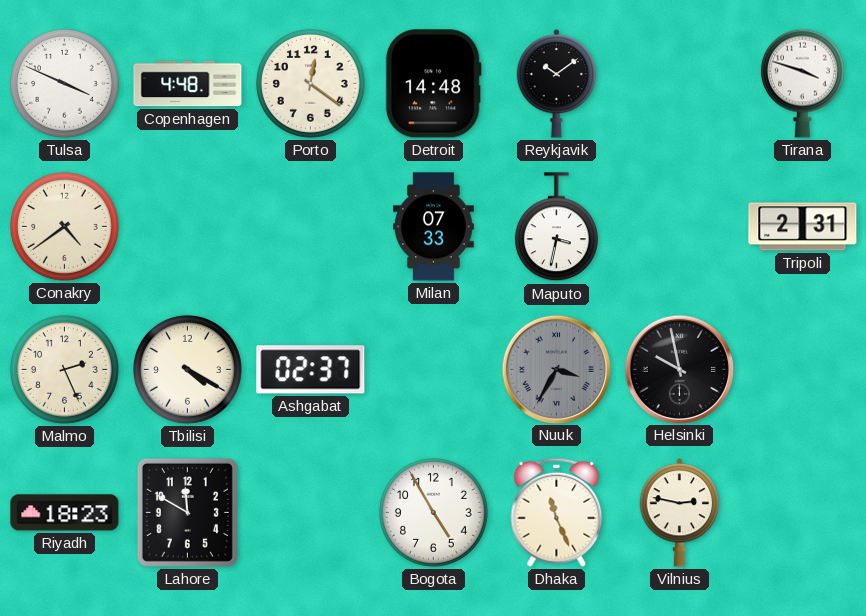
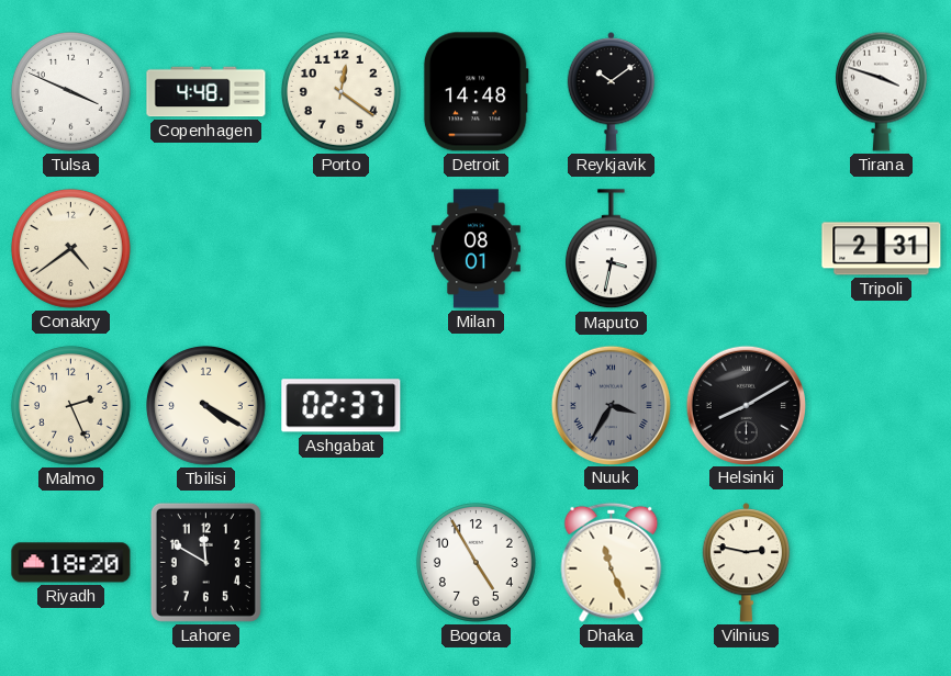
Milan: 07:33 -> 08:01 (477, 249)
Helsinki: 9:58 -> 8:10 (746, 405)
Riyadh: 18:23 -> 18:20 (71, 563)
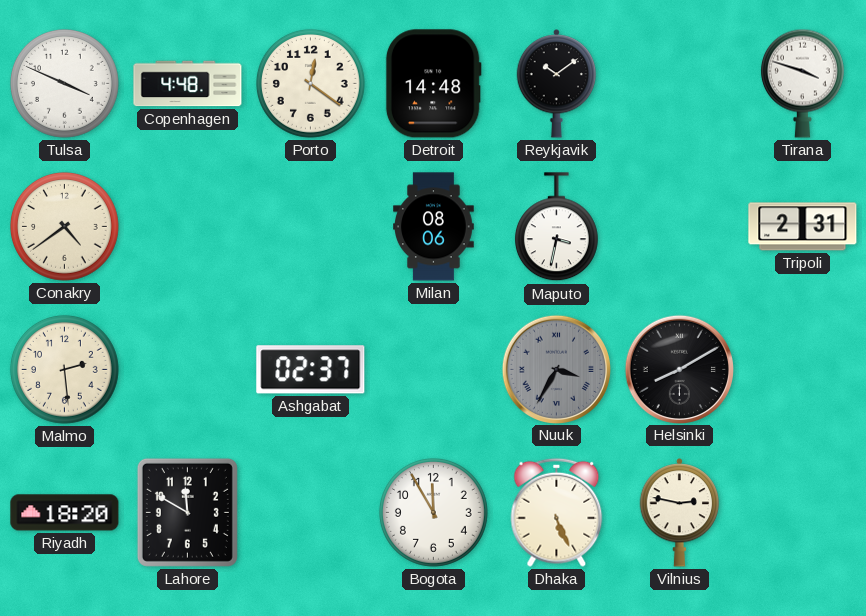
Milan: 08:01 -> 08:06 (434, 227)
Malmo: 2:26 -> 2:29 (64, 369)
Tbilisi: 4:20 -> none (205, 405)
Bogota: 4:55 -> 11:55 (433, 512)
Dhaka: 11:26 -> 5:26 (557, 512)
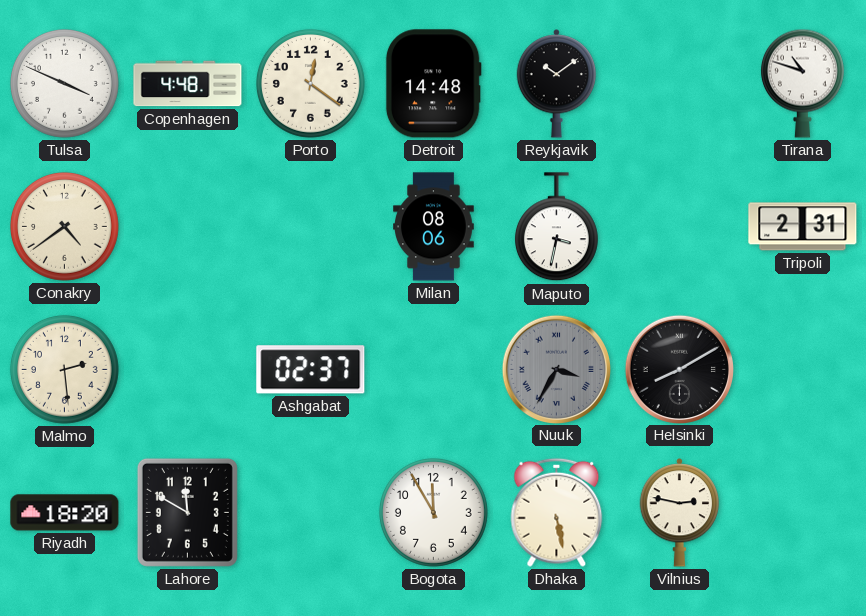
Tirana: 3:48 -> 10:48 (802, 83)
Dhaka: 5:26 -> 5:28 (557, 512)
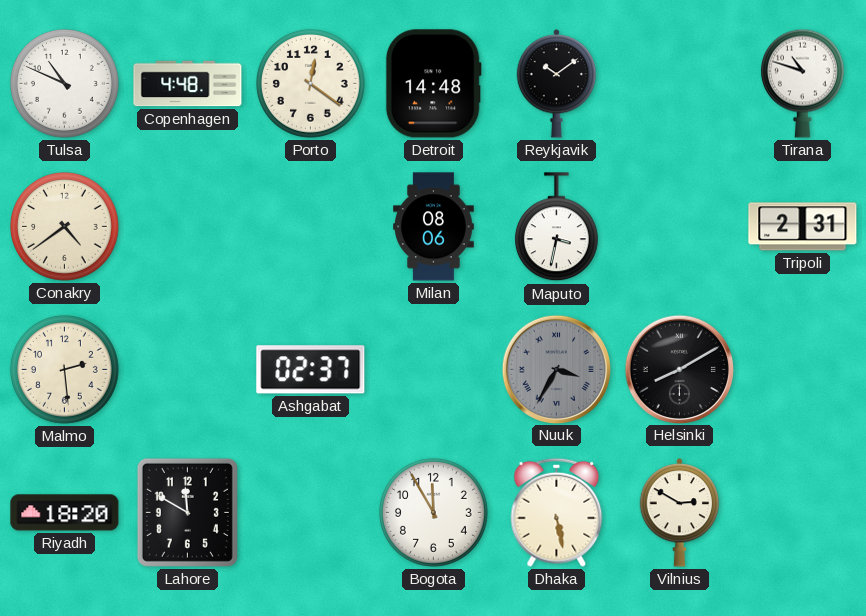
Tulsa: 3:49 -> 10:49 (64, 83)
Vilnius: 2:47 -> 2:50 (680, 513)
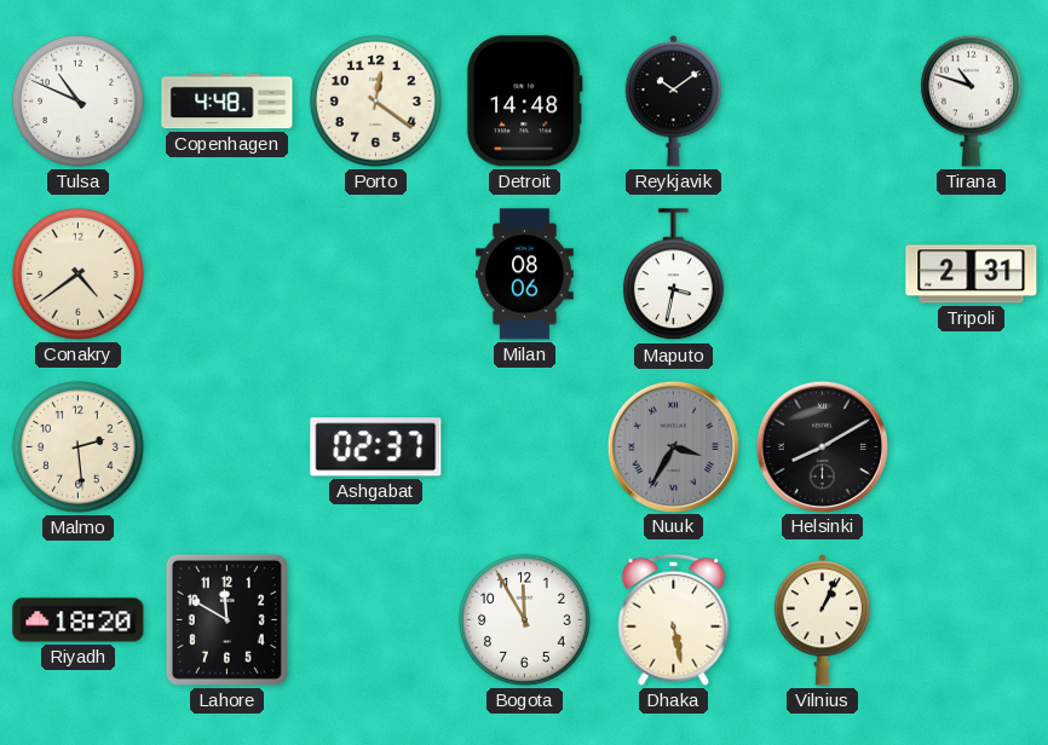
Vilnius: 2:50 -> 1:04 (823, 620)
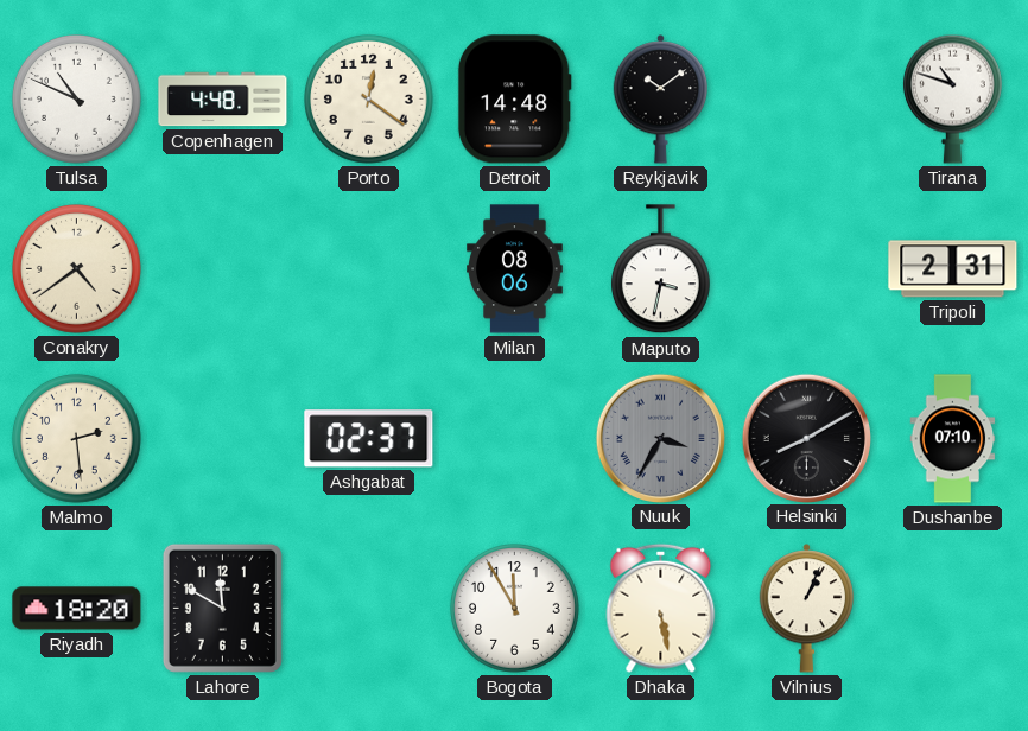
Dushanbe: none -> 07:10 (953, 439)
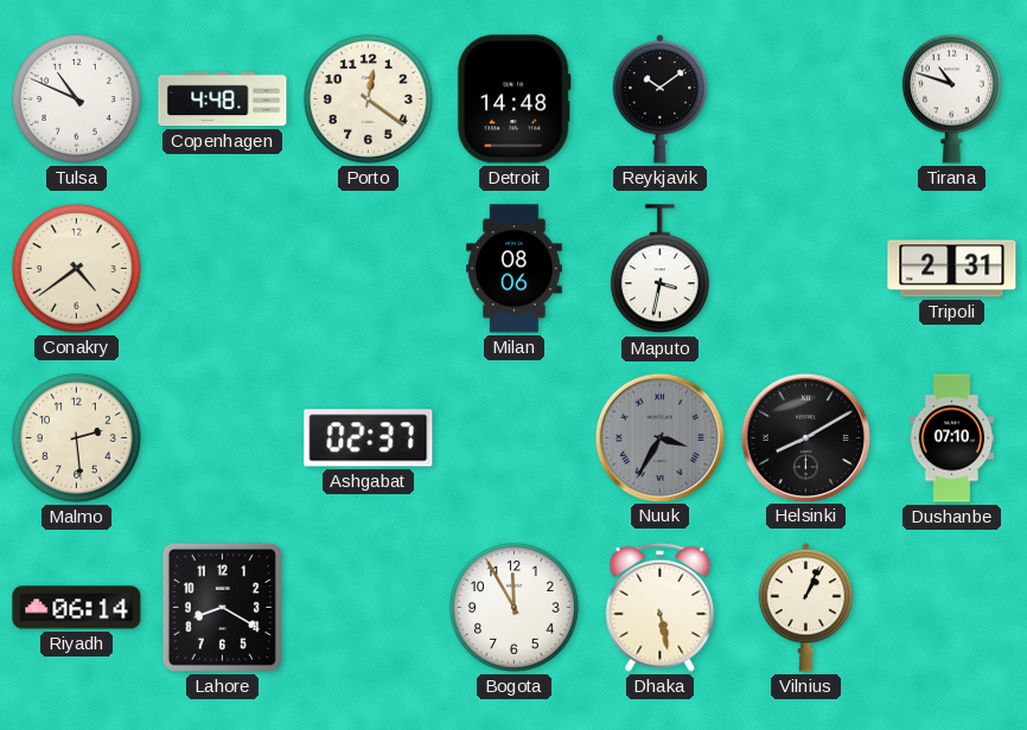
Riyadh: 18:20 -> 06:14 (77, 608)
Lahore: 11:50 -> 8:20 (222, 607)
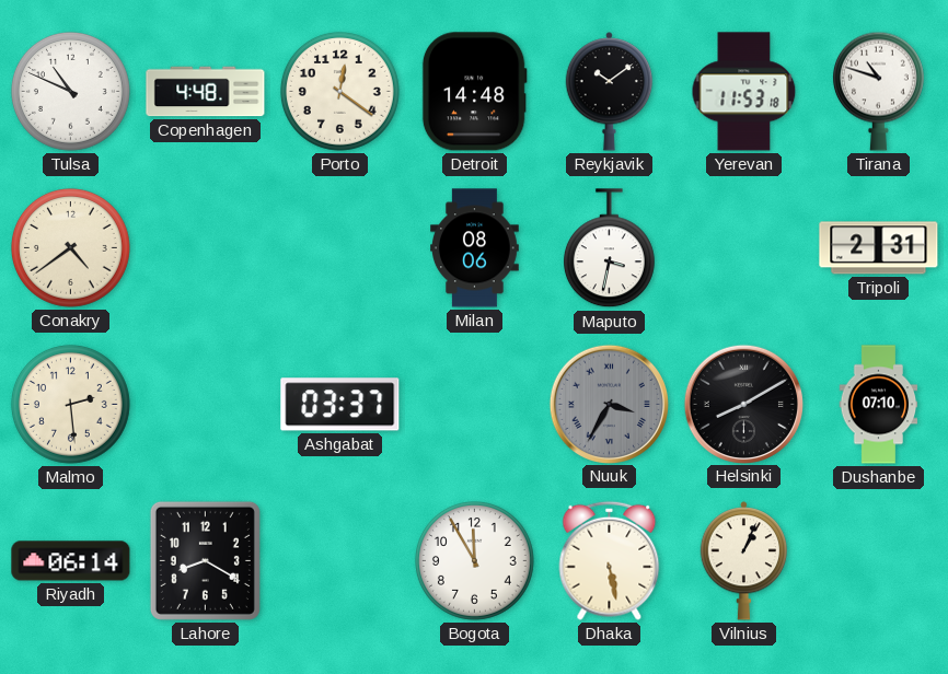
Yerevan: none -> 11:53 (744, 92)
Ashgabat: 02:37 -> 03:37 (340, 405)
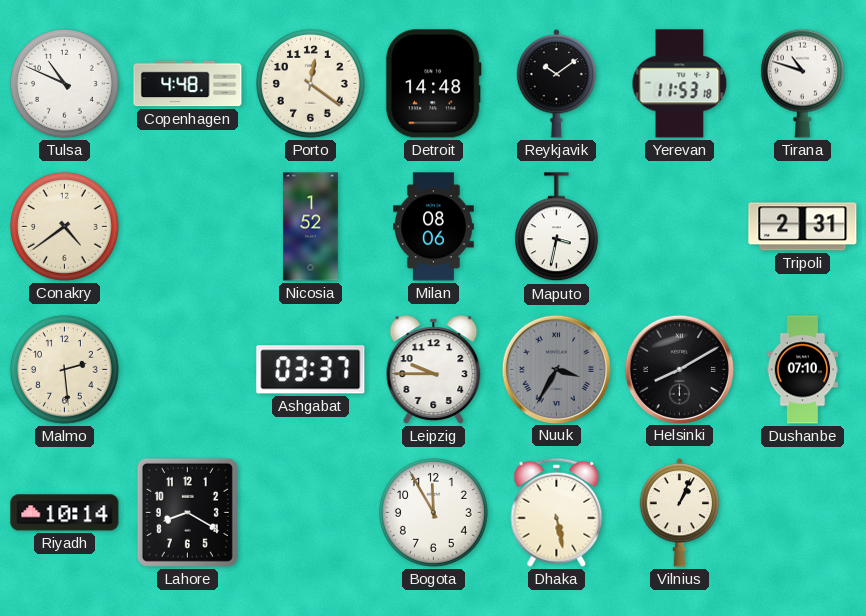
Nicosia: none -> 1:52 (310, 227)
Leipzig: none -> 9:45 (434, 370)
Riyadh: 06:14 -> 10:14 (65, 513)
